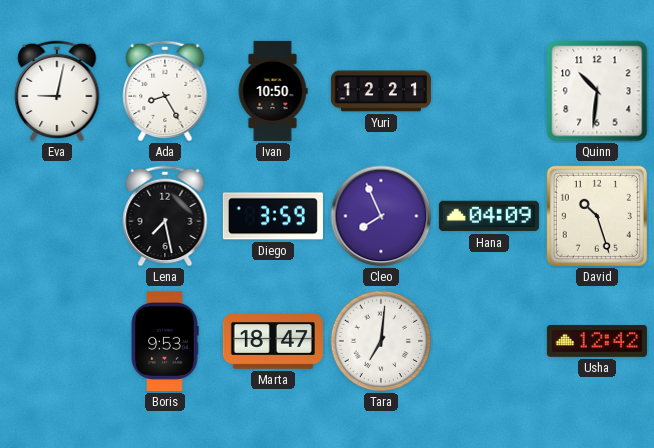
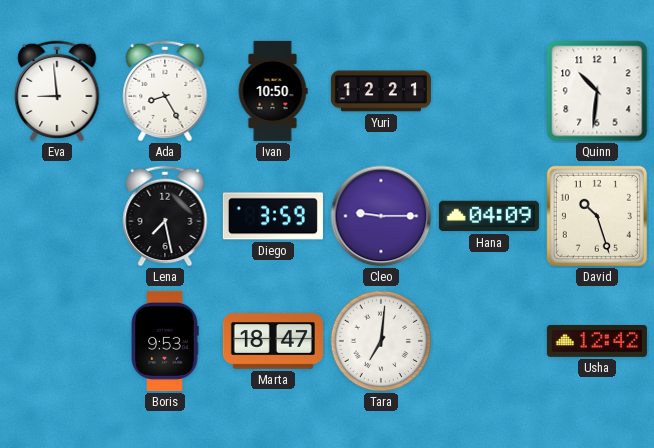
Eva: 9:02 -> 8:59 (57, 91)
Cleo: 7:56 -> 9:15 (381, 216)
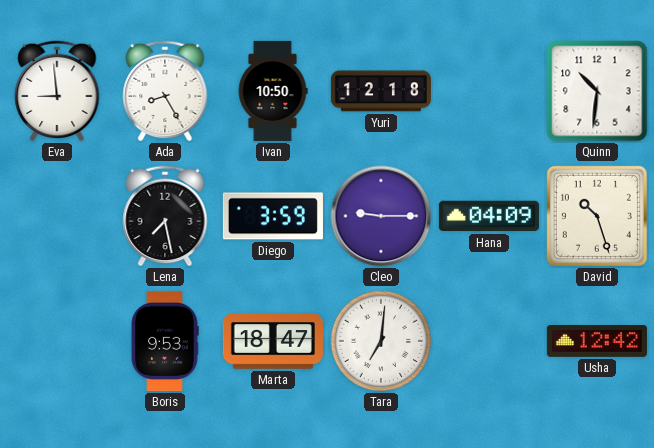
Yuri: 12:21 -> 12:18 (381, 91)
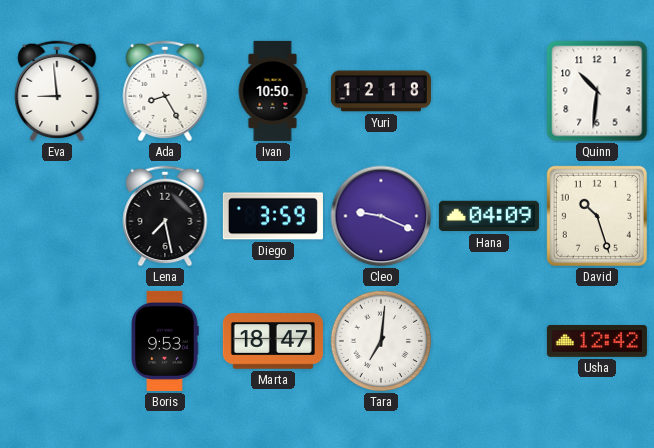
Cleo: 9:15 -> 9:19 (381, 216)
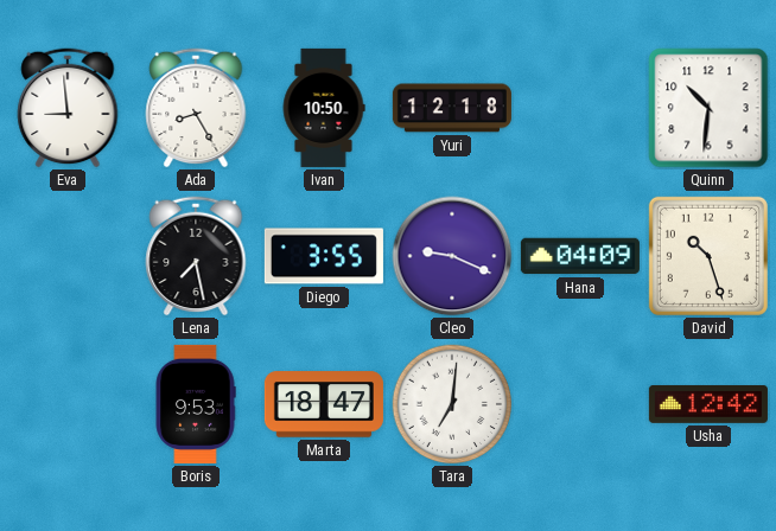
Diego: 3:59 -> 3:55 (324, 256)
